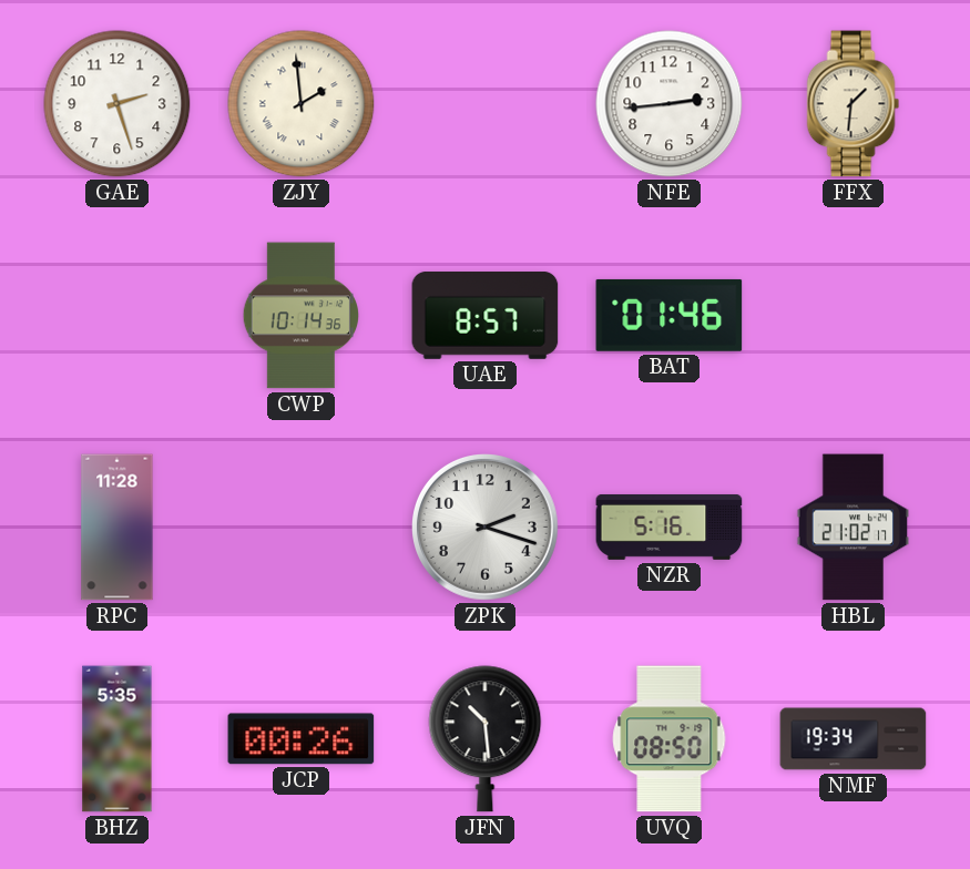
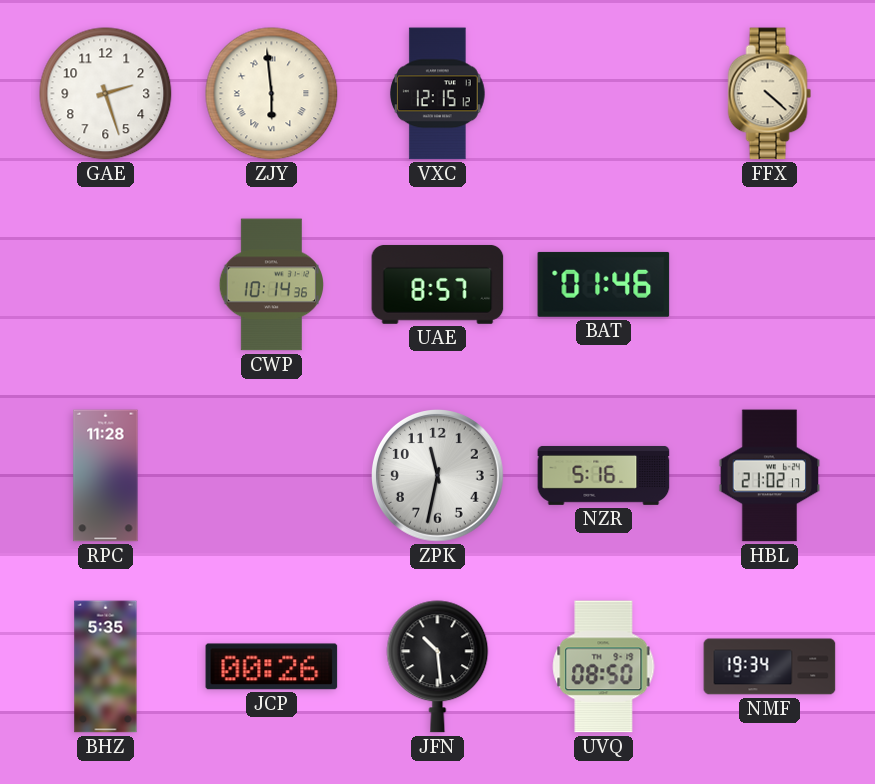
ZJY: 1:59 -> 5:59 (272, 94)
VXC: none -> 12:15 (438, 94)
NFE: 2:44 -> none (670, 104)
FFX: 1:31 -> 4:22 (770, 94)
ZPK: 2:18 -> 11:32 (438, 476)
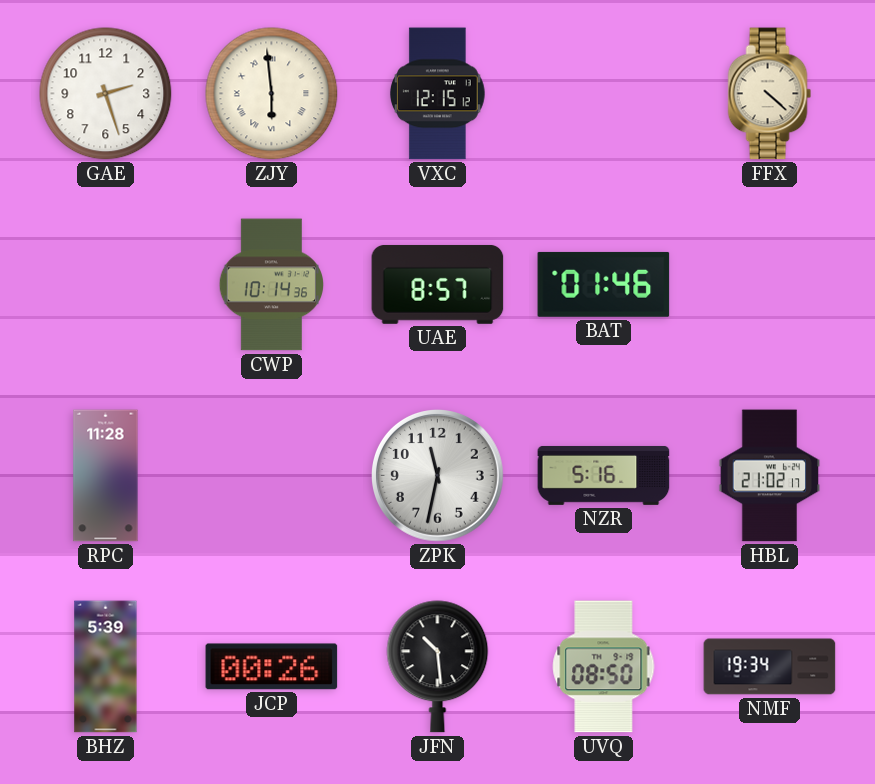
BHZ: 5:35 -> 5:39 (106, 667)
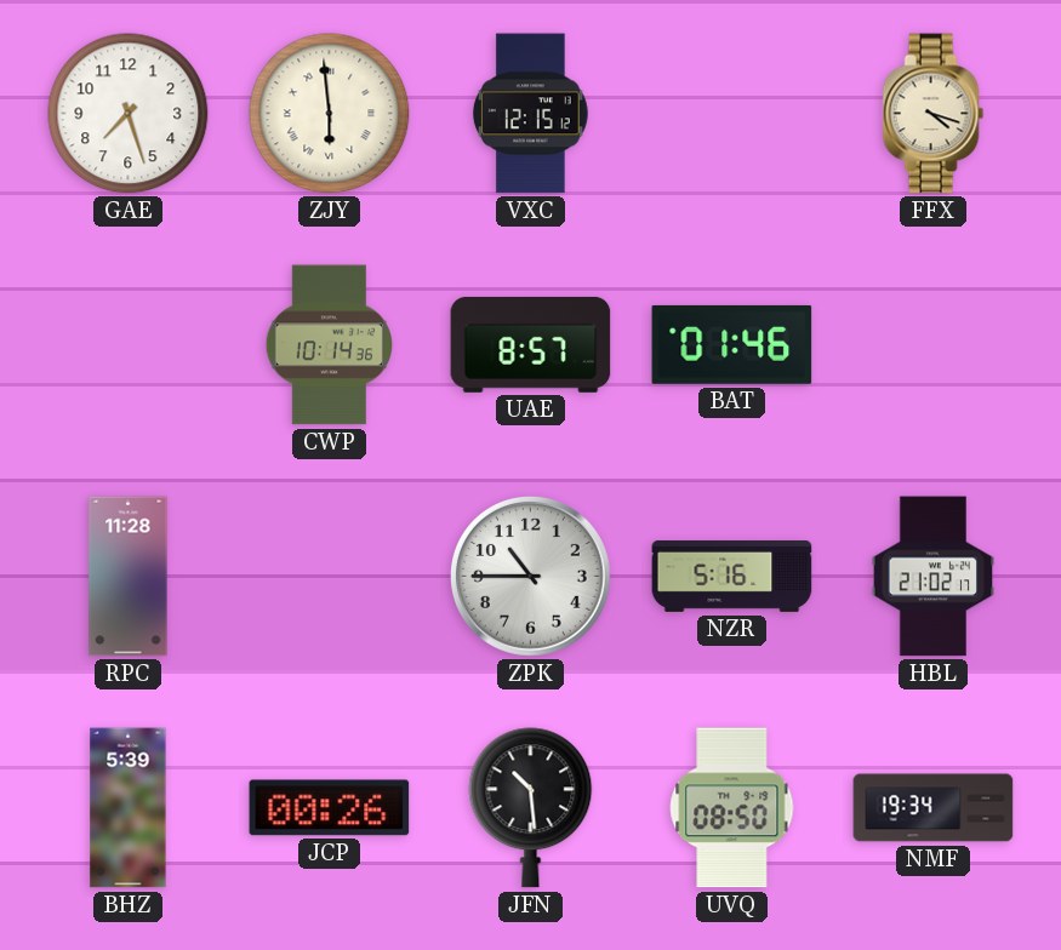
GAE: 2:27 -> 7:27 (129, 114)
FFX: 4:22 -> 4:18 (934, 114)
ZPK: 11:32 -> 10:45 (531, 577)
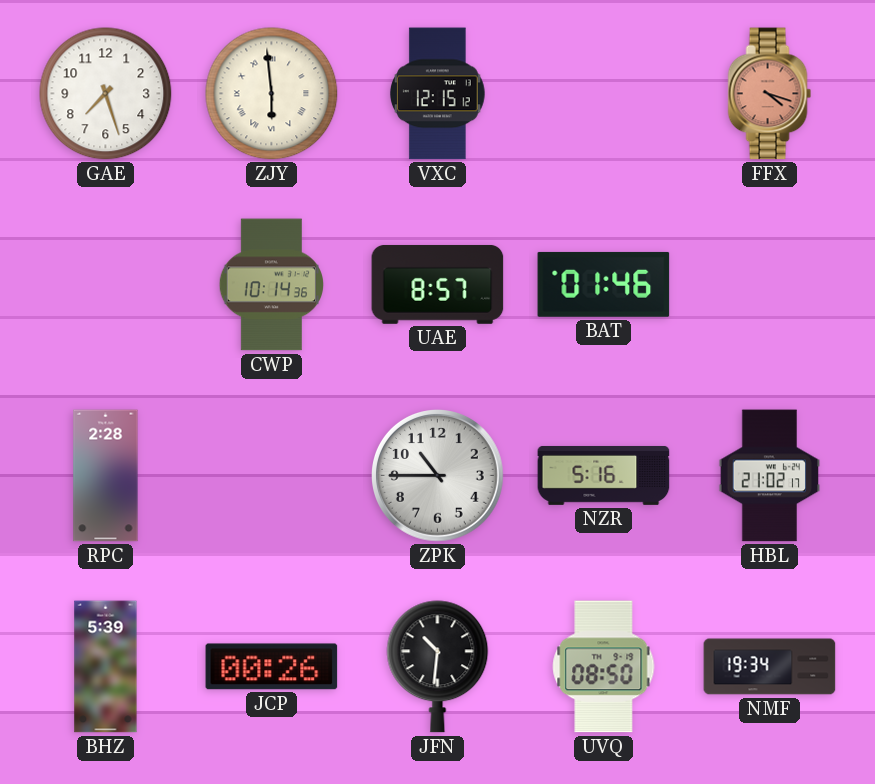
FFX dial: cream -> salmon (770, 94)
RPC: 11:28 -> 2:28 (106, 476)
JFN: 10:29 -> 10:31 (438, 667)
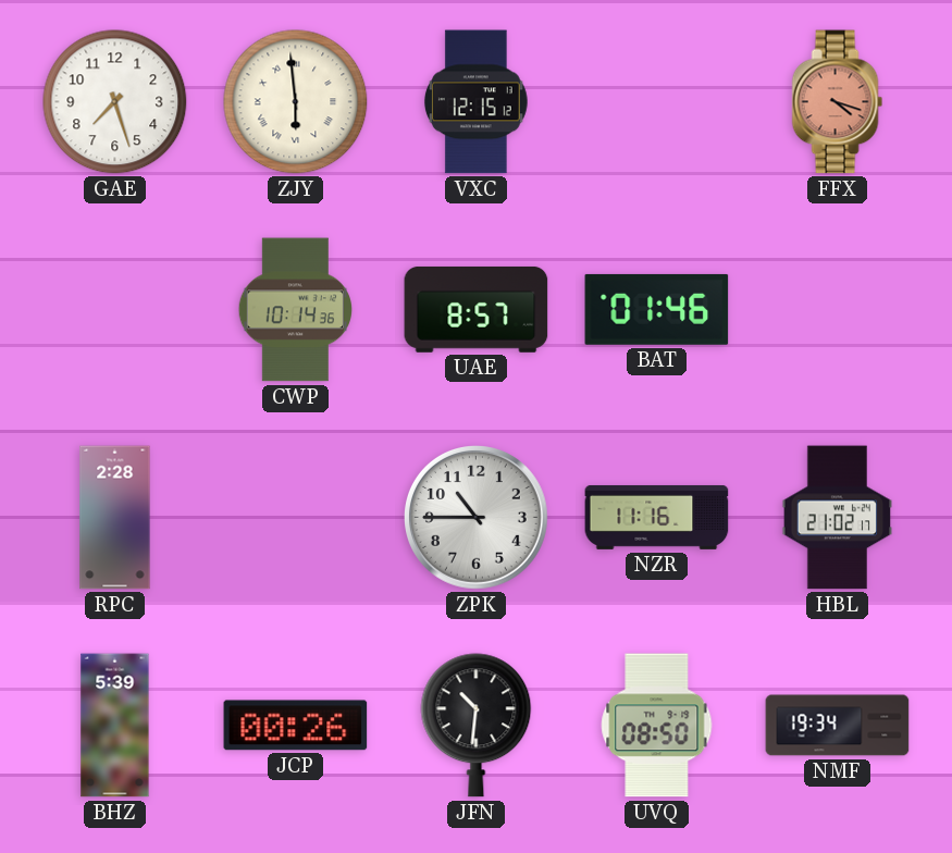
NZR: 5:16 -> 11:16 (657, 517)
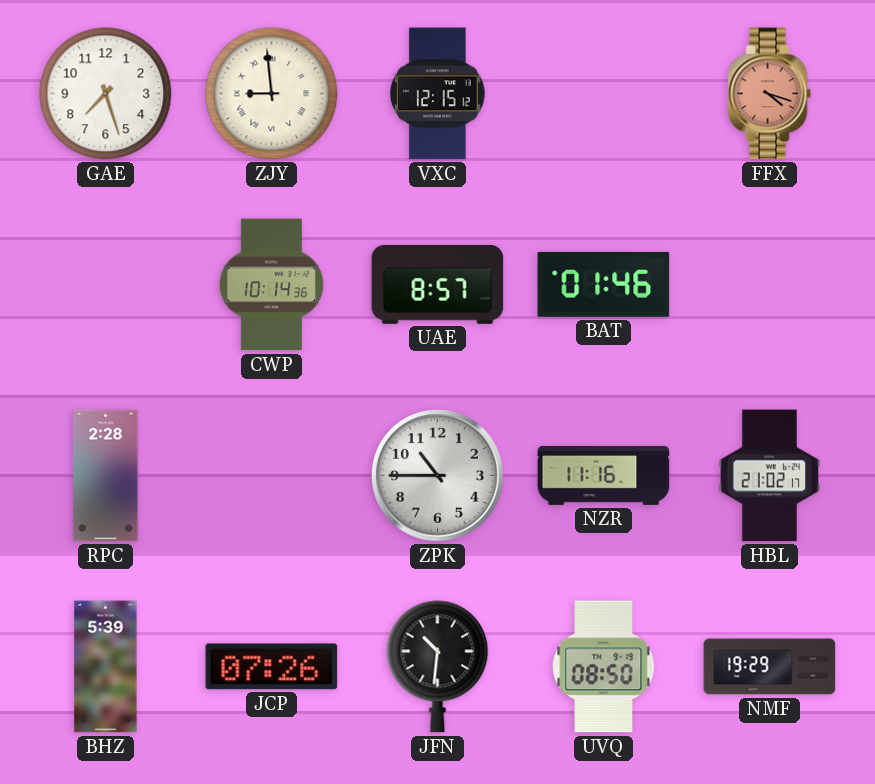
ZJY: 5:59 -> 8:59 (272, 94)
JCP: 00:26 -> 07:26 (272, 667)
NMF: 19:34 -> 19:29 (770, 667)
